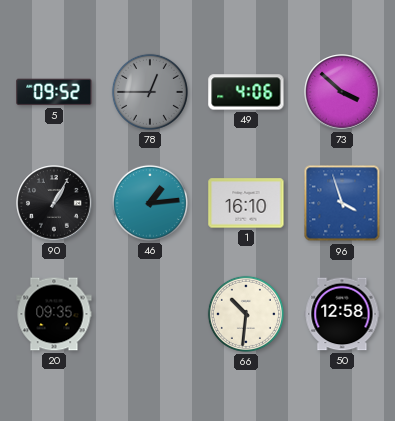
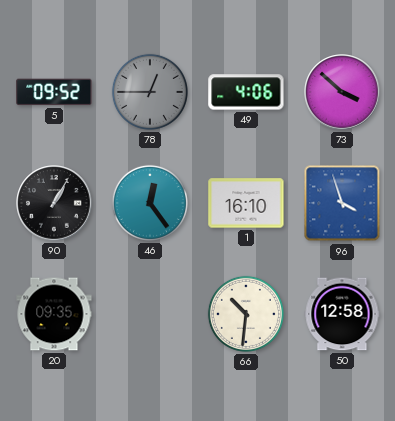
46: 1:14 -> 12:24 (150, 203)
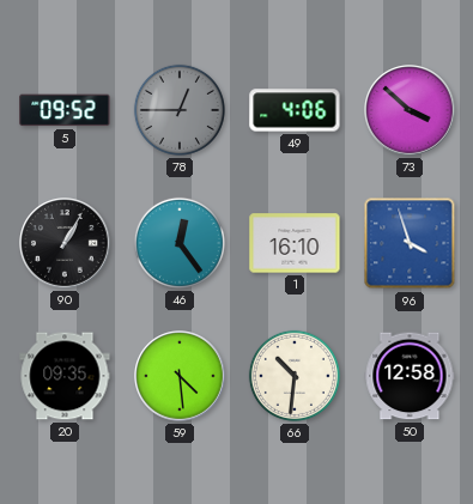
59: none -> 4:29 (180, 376)
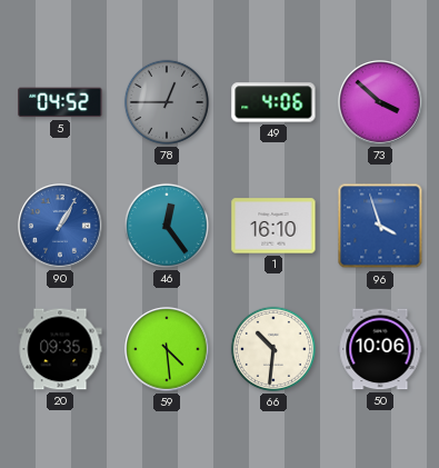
5: 09:52 -> 04:52 (60, 102)
90 dial: black -> blue (60, 226)
50: 12:58 -> 10:06 (380, 349)
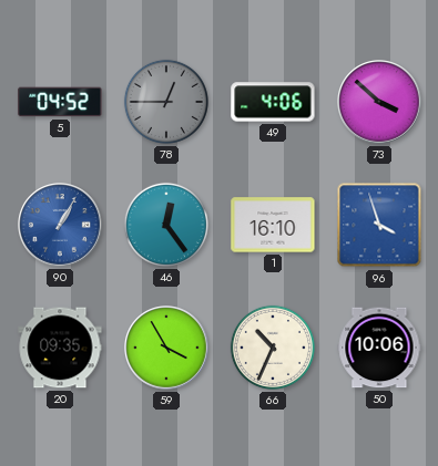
59: 4:29 -> 3:55 (166, 348)
66: 10:31 -> 10:34 (273, 348)
